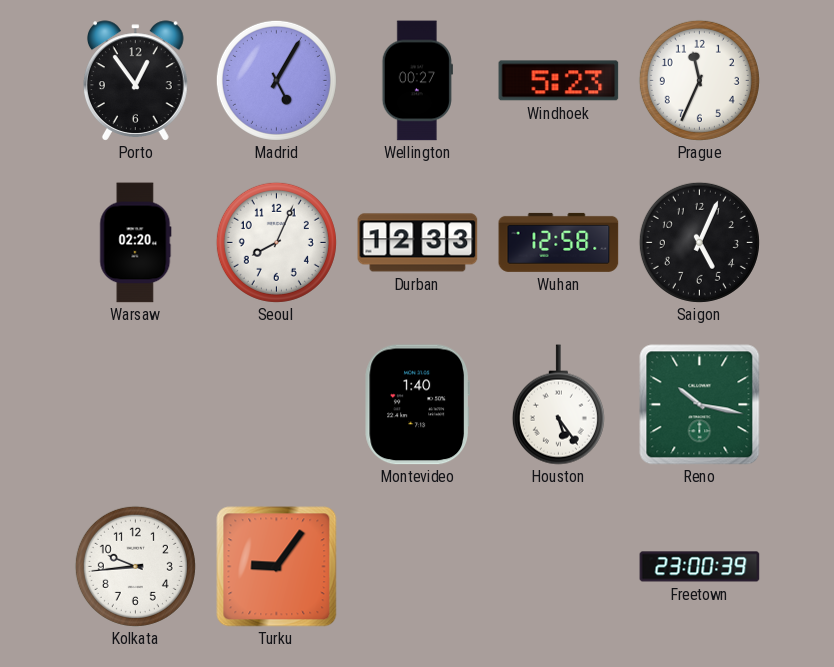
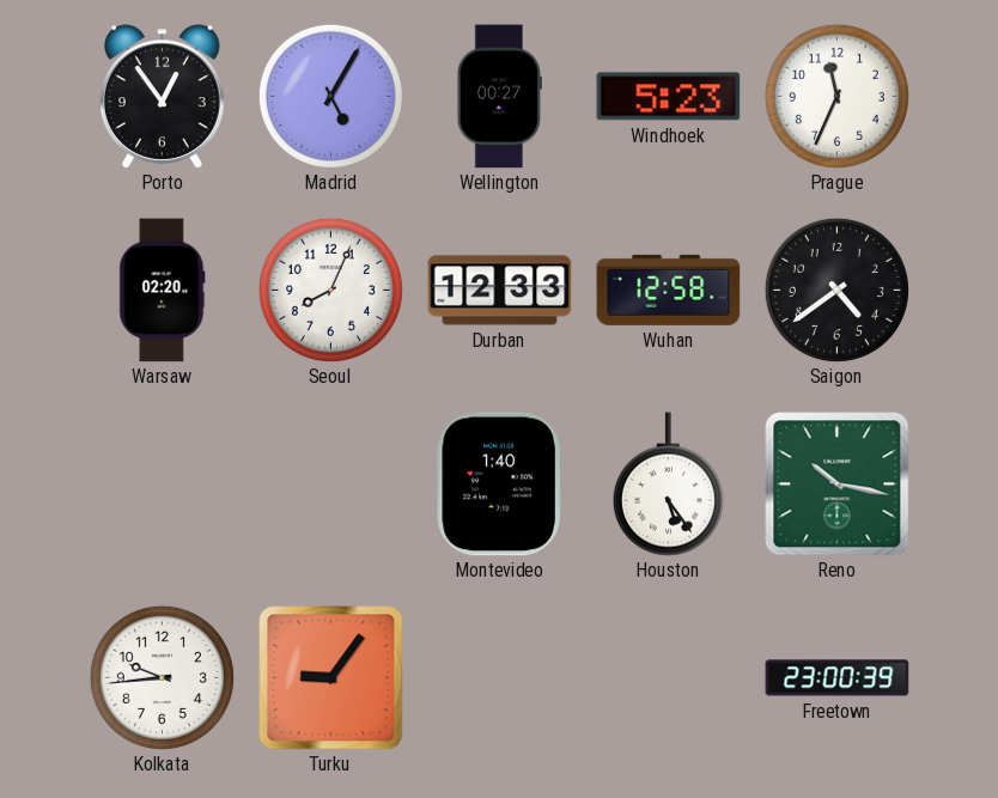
Saigon: 5:04 -> 4:39 (836, 290)
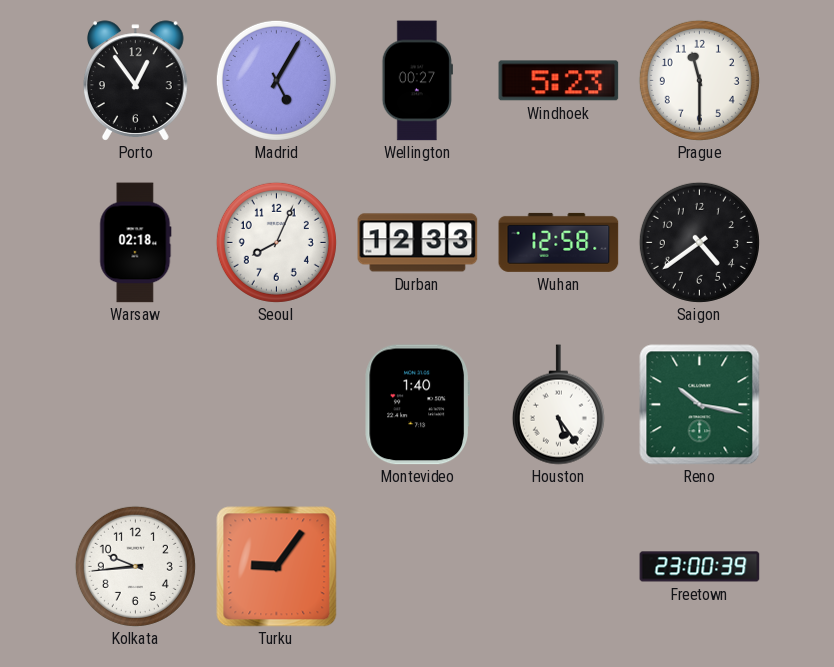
Prague: 11:34 -> 11:30 (699, 80)
Warsaw: 02:20 -> 02:18 (136, 243)
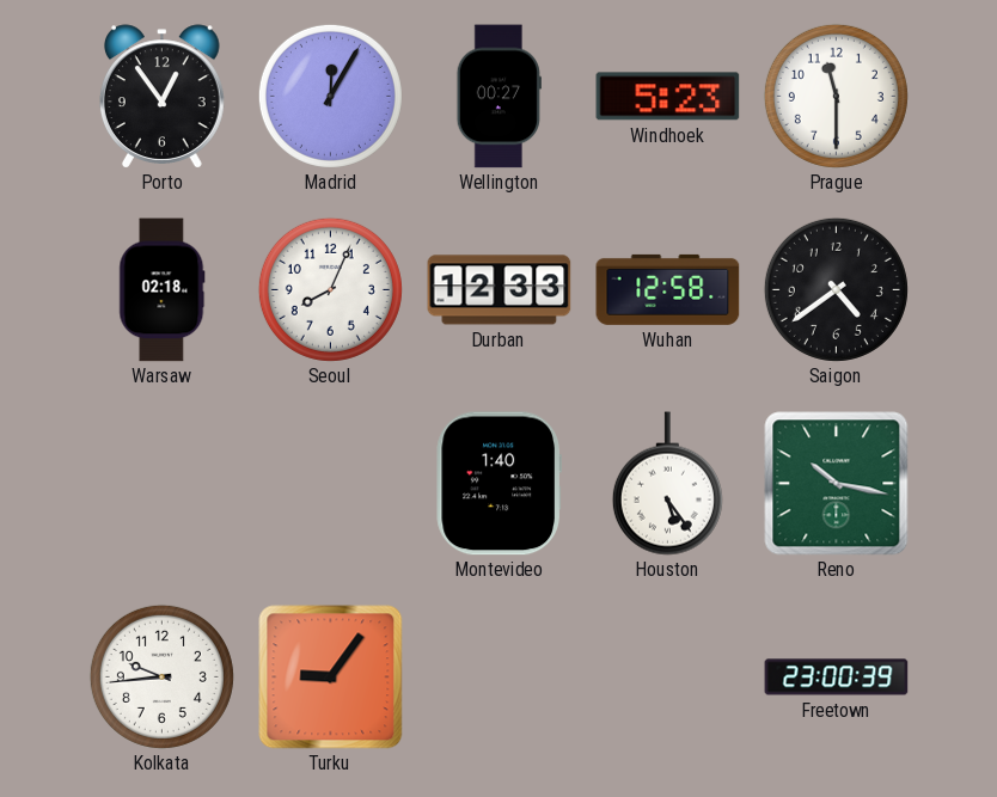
Madrid: 5:05 -> 12:05 (330, 96)
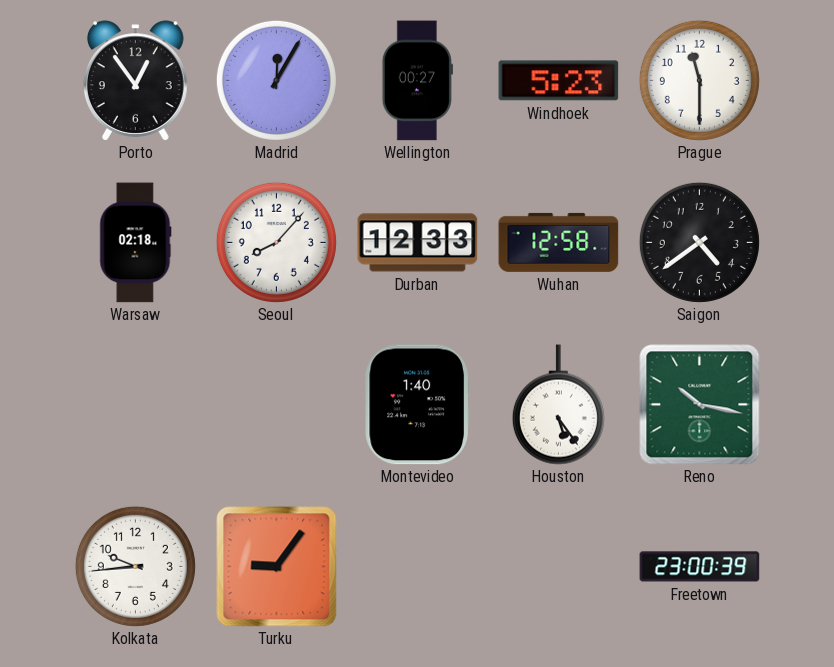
Seoul: 8:04 -> 8:07 (276, 242)
